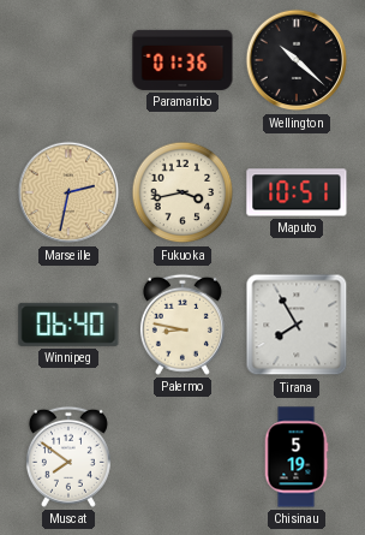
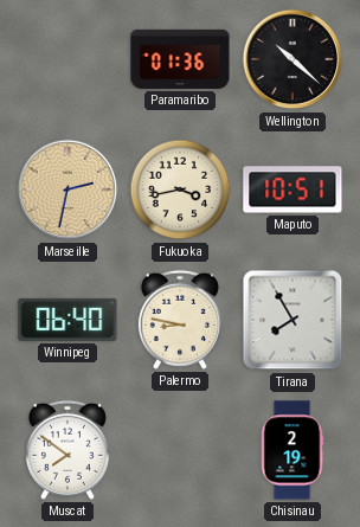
Chisinau: 5:19 -> 2:19 (292, 450)
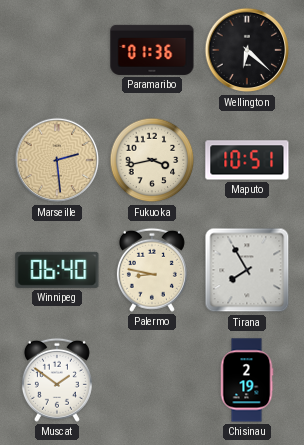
Wellington: 10:22 -> 6:22 (247, 50)
Marseille: 2:32 -> 2:29 (57, 160)
Muscat: 7:51 -> 1:51 (57, 380)
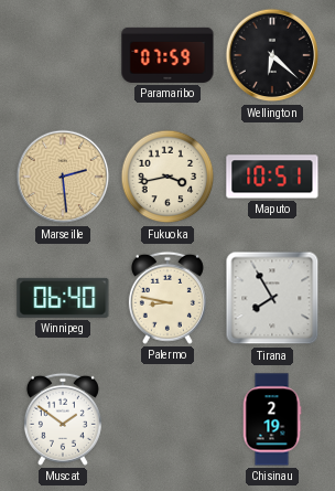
Paramaribo: 01:36 -> 07:59 (167, 55)
